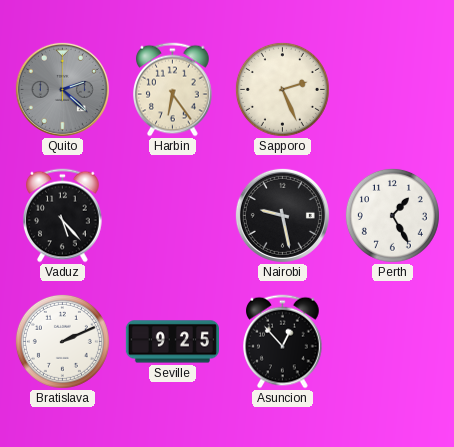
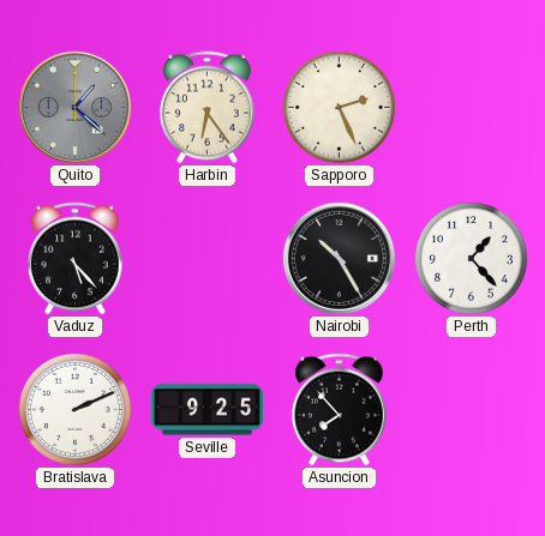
Quito: 2:22 -> 1:22 (74, 107)
Nairobi: 9:28 -> 10:25 (339, 258)
Perth: 1:25 -> 1:23 (471, 258)
Asuncion: 12:53 -> 7:53 (340, 410)
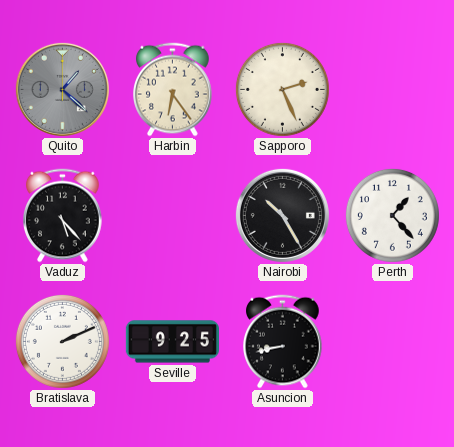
Asuncion: 7:53 -> 8:43 (283, 342)
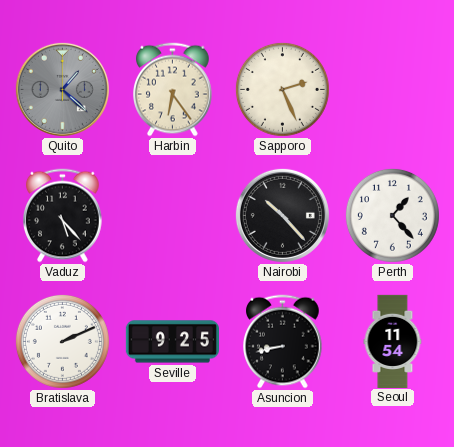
Nairobi: 10:25 -> 10:23 (282, 215)
Seoul: none -> 11:54 (393, 341)
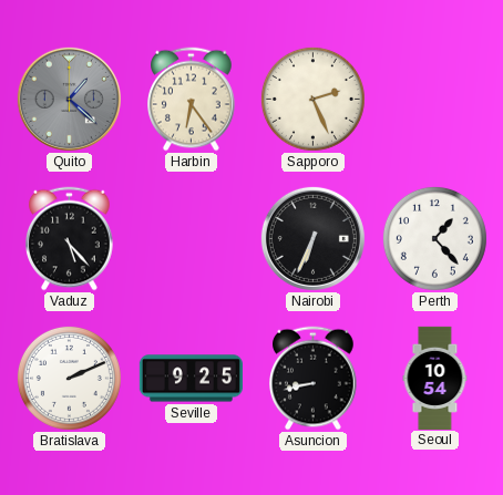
Nairobi: 10:23 -> 6:34 (312, 238)
Seoul: 11:54 -> 10:54 (435, 378)
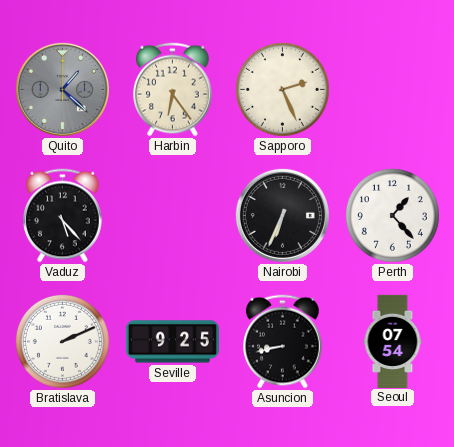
Seoul: 10:54 -> 07:54 (393, 341)
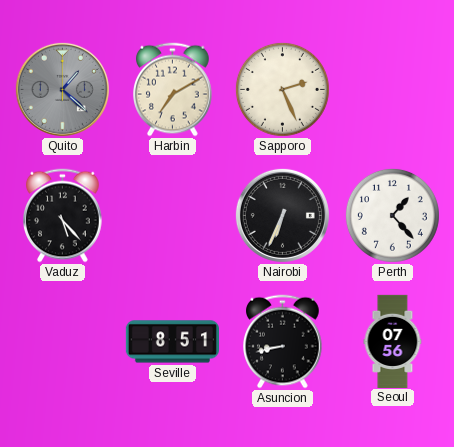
Harbin: 6:24 -> 7:10 (173, 90)
Bratislava: 2:11 -> none (62, 341)
Seville: 9:25 -> 8:51 (172, 342)
Seoul: 07:54 -> 07:56 (393, 341)
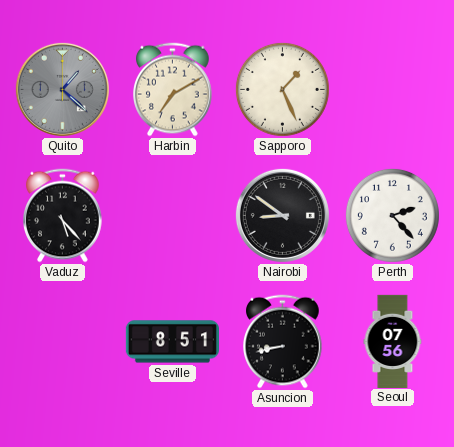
Sapporo: 2:26 -> 1:26 (282, 89)
Nairobi: 6:34 -> 8:51 (282, 215)
Perth: 1:23 -> 2:23 (392, 215)
